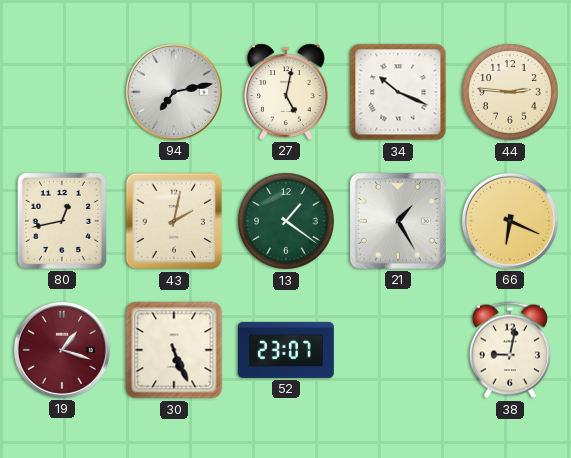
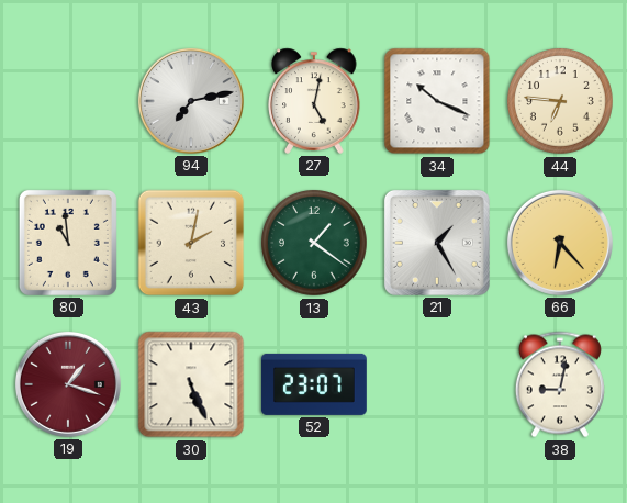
44: 2:46 -> 6:46 (561, 102)
80: 12:43 -> 10:59 (68, 243)
66: 6:19 -> 6:23 (560, 243)
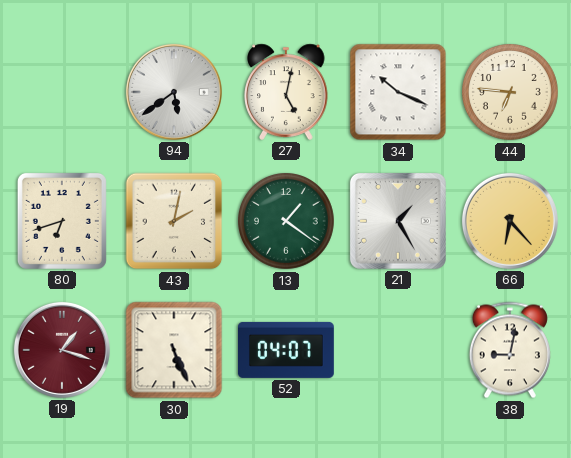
94: 7:13 -> 5:39 (174, 92)
80: 10:59 -> 6:42 (62, 221)
52: 23:07 -> 04:07 (286, 350)
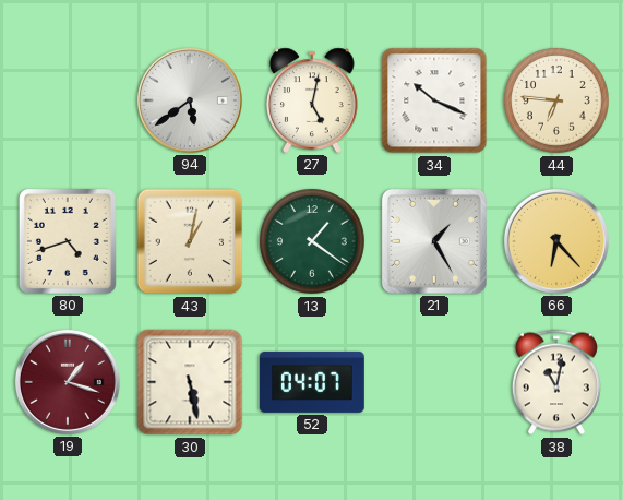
80: 6:42 -> 4:42 (68, 241)
43: 2:02 -> 1:02 (190, 241)
30: 5:26 -> 5:28 (190, 382)
38: 9:02 -> 11:02 (556, 382)
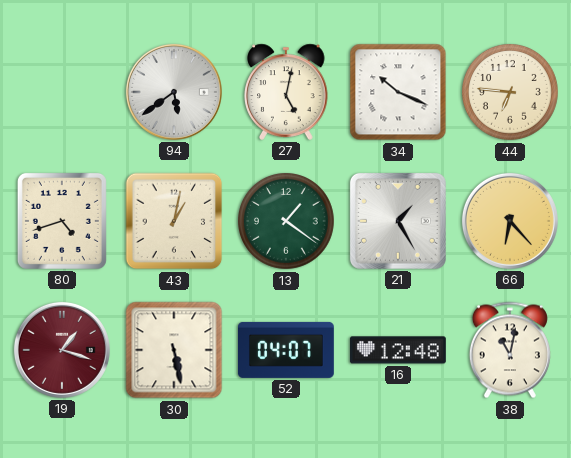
16: none -> 12:48 (398, 350)
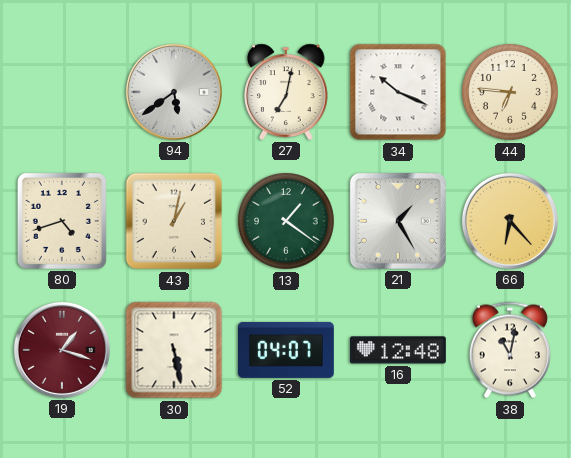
27: 5:02 -> 7:02 (286, 92)
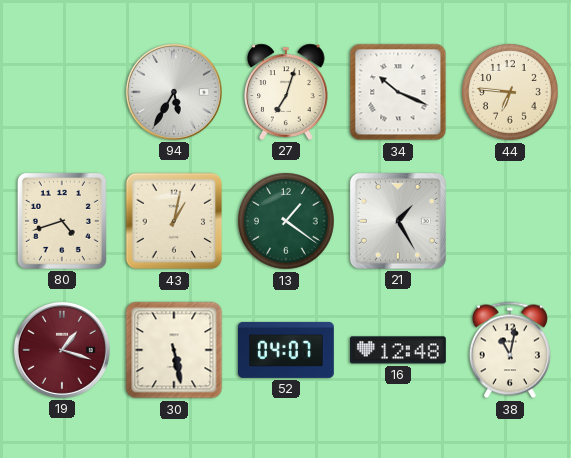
94: 5:39 -> 5:35 (174, 92)
27: 7:02 -> 7:03 (286, 92)
66: 6:23 -> none (510, 221)
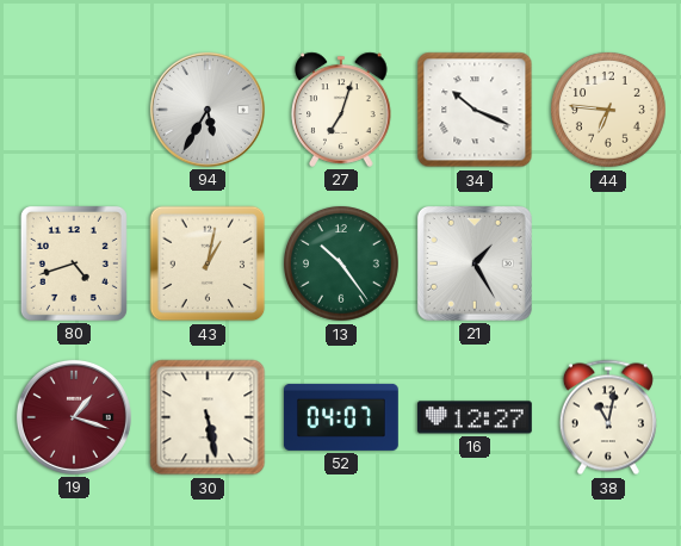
13: 1:21 -> 10:24 (342, 265)
16: 12:48 -> 12:27 (475, 417)
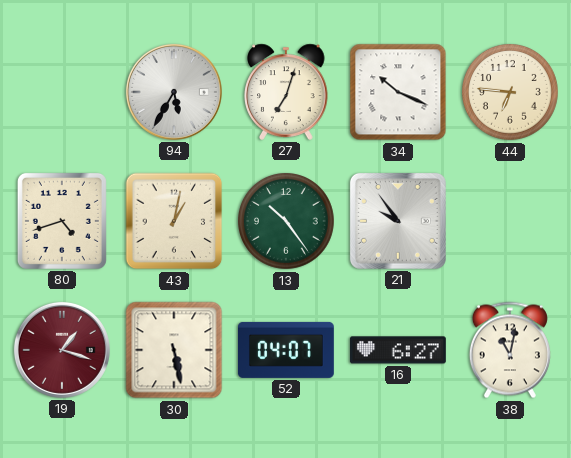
21: 1:25 -> 9:54 (398, 221)
16: 12:27 -> 6:27 (398, 350)
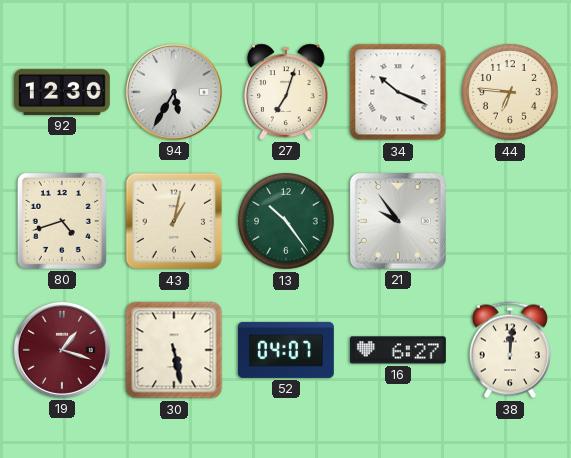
92: none -> 12:30 (62, 92)
38: 11:02 -> 12:01 (510, 350)
